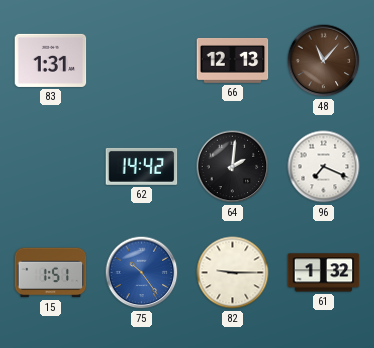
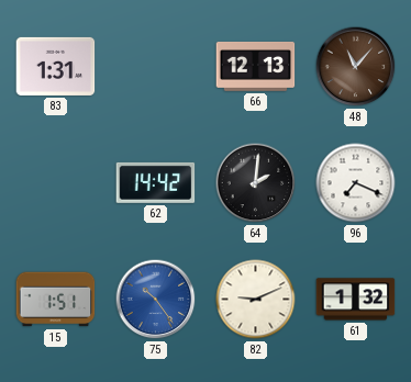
82: 9:15 -> 9:11 (256, 300)
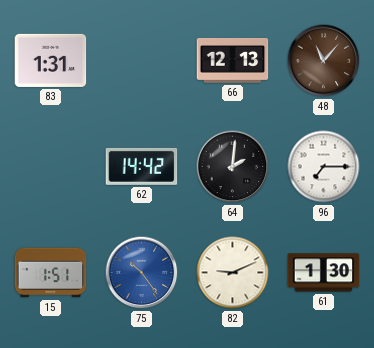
96: 7:19 -> 7:15 (324, 167)
61: 1:32 -> 1:30 (324, 273)
